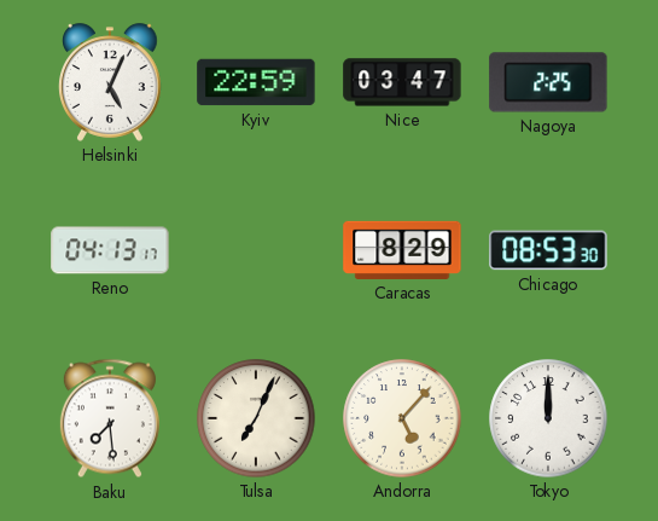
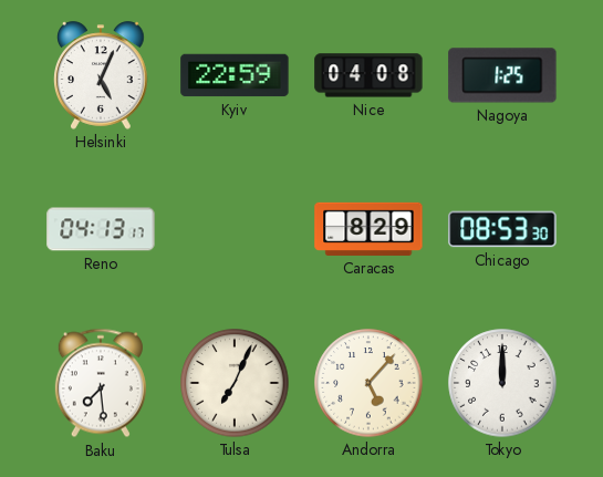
Nice: 03:47 -> 04:08 (368, 75)
Nagoya: 2:25 -> 1:25 (502, 75)
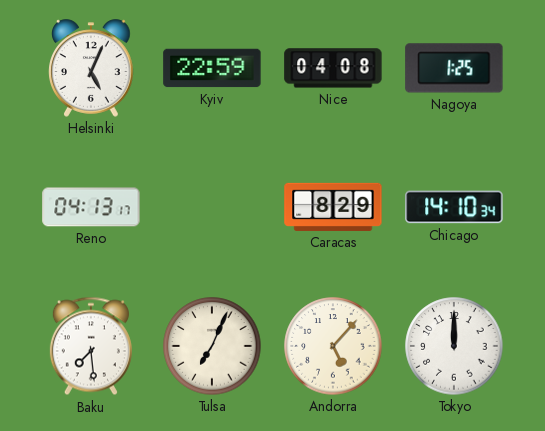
Chicago: 08:53 -> 14:10 (454, 207)
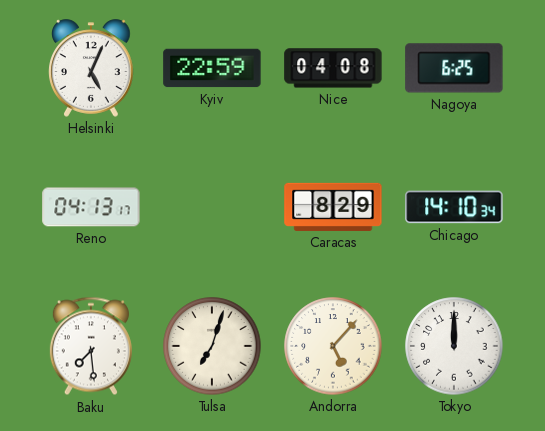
Nagoya: 1:25 -> 6:25 (454, 68)
Tulsa: 7:04 -> 7:03 (212, 346)
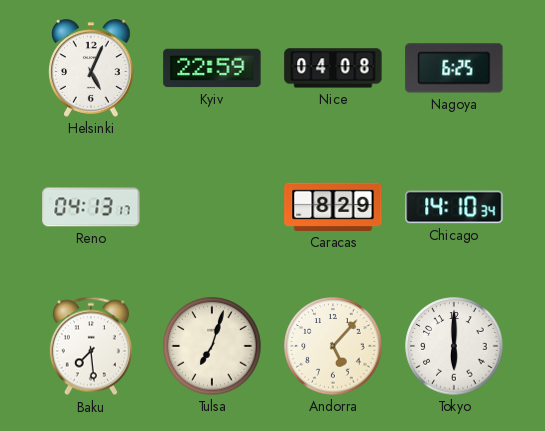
Tokyo: 12:00 -> 6:00 (454, 346)
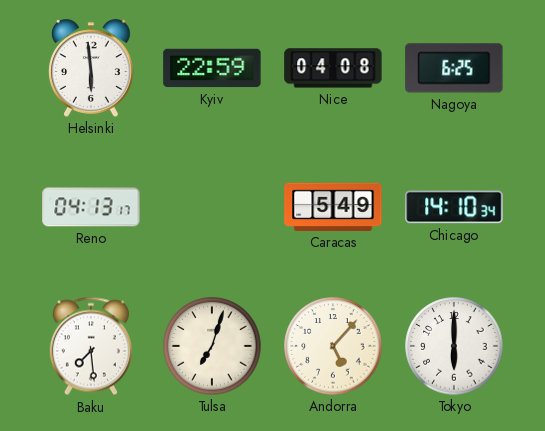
Helsinki: 5:04 -> 5:59 (92, 68)
Caracas: 8:29 -> 5:49 (333, 207)
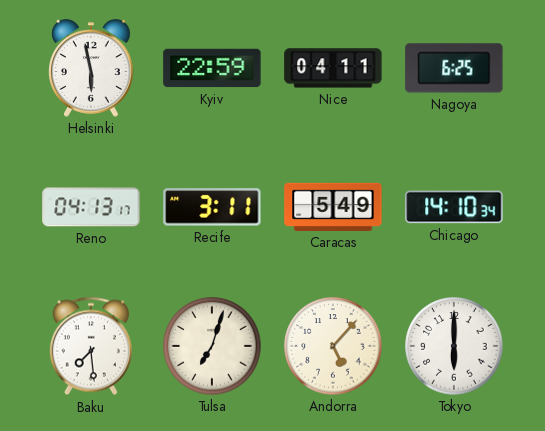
Helsinki: 5:59 -> 5:58 (92, 68)
Nice: 04:08 -> 04:11 (333, 68)
Recife: none -> 3:11 (212, 207)
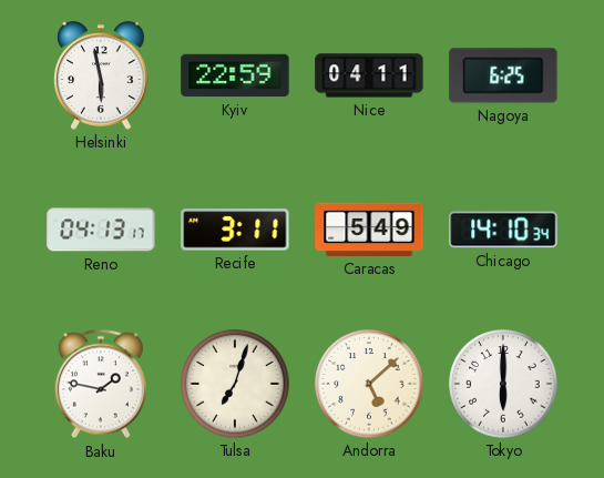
Baku: 7:29 -> 1:47 (101, 384)
Andorra: 5:07 -> 5:08 (369, 384)
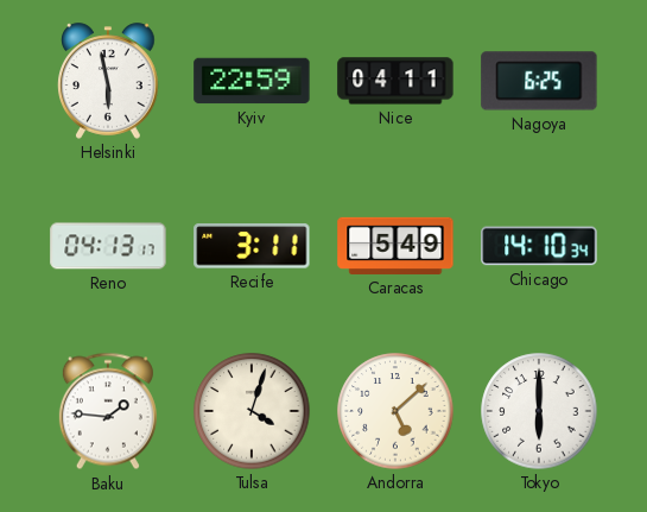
Baku: 1:47 -> 1:46 (108, 411)
Tulsa: 7:03 -> 4:03 (252, 411)
